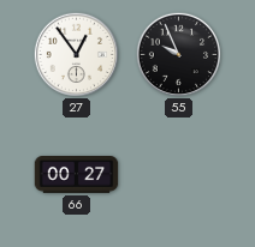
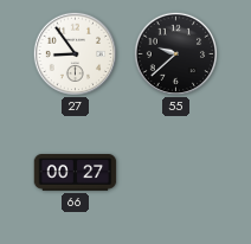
27: 12:54 -> 8:54 (75, 53)
55: 9:56 -> 9:38 (175, 53)
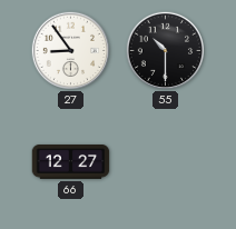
55: 9:38 -> 10:30 (165, 50)
66: 00:27 -> 12:27 (71, 162)
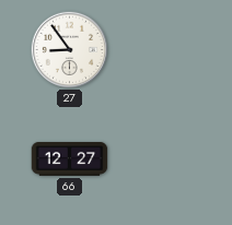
55: 10:30 -> none (165, 50)
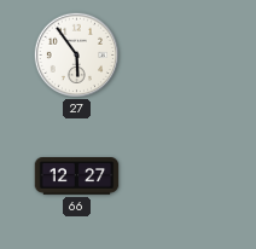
27: 8:54 -> 5:54 (76, 54)
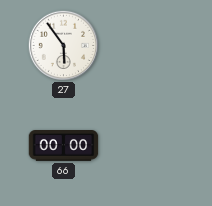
66: 12:27 -> 00:00 (64, 146)
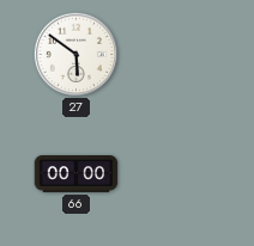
27: 5:54 -> 5:51 (75, 54)
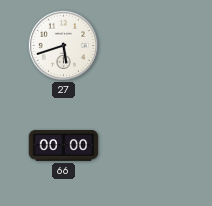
27: 5:51 -> 5:42 (63, 45)
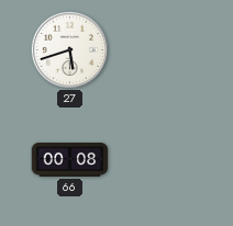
66: 00:00 -> 00:08 (70, 160)
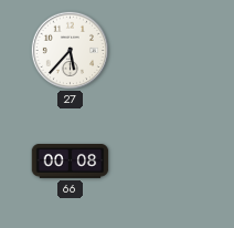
27: 5:42 -> 5:37 (70, 50)
